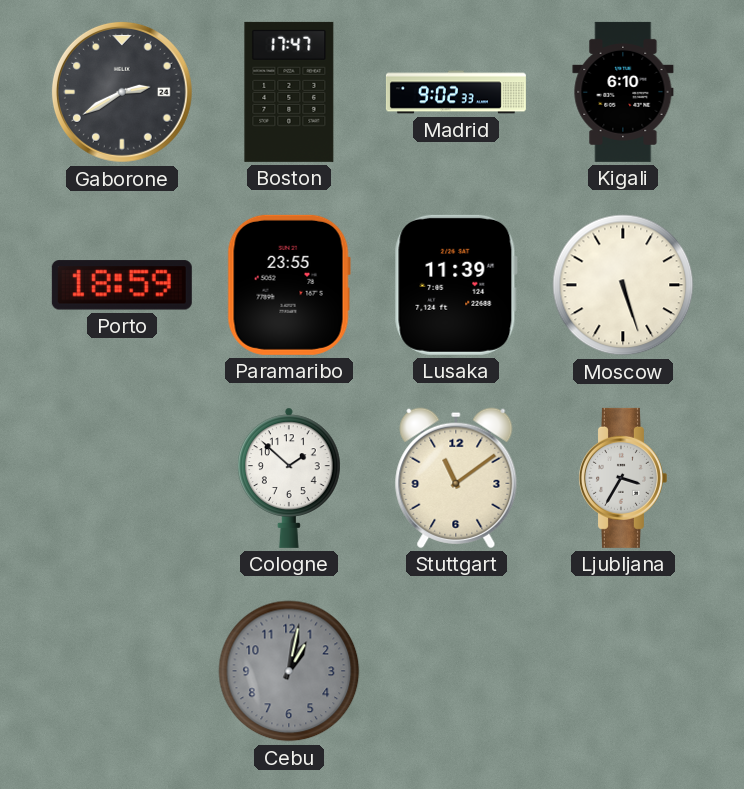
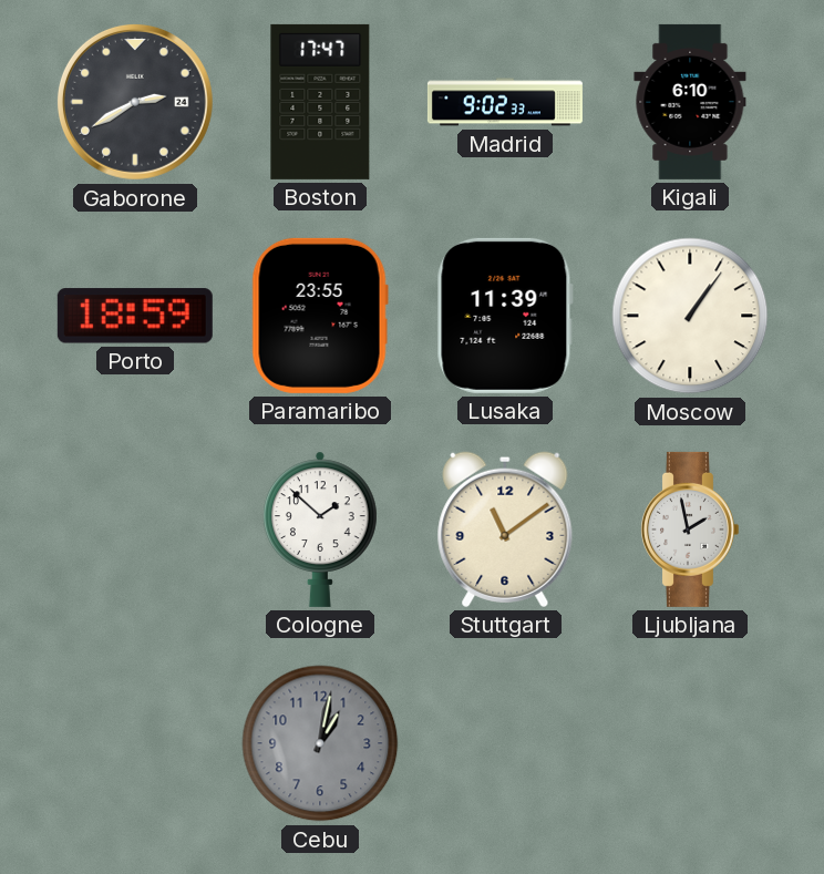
Moscow: 5:27 -> 1:06 (690, 316)
Ljubljana: 3:35 -> 1:58 (689, 529)
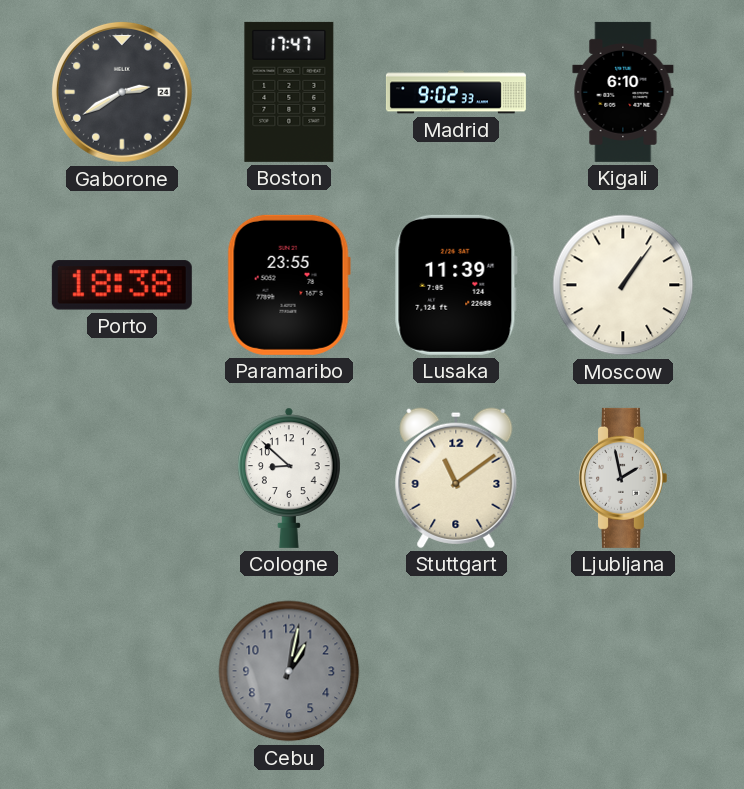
Porto: 18:59 -> 18:38 (122, 285)
Cologne: 1:52 -> 8:52 (290, 478)
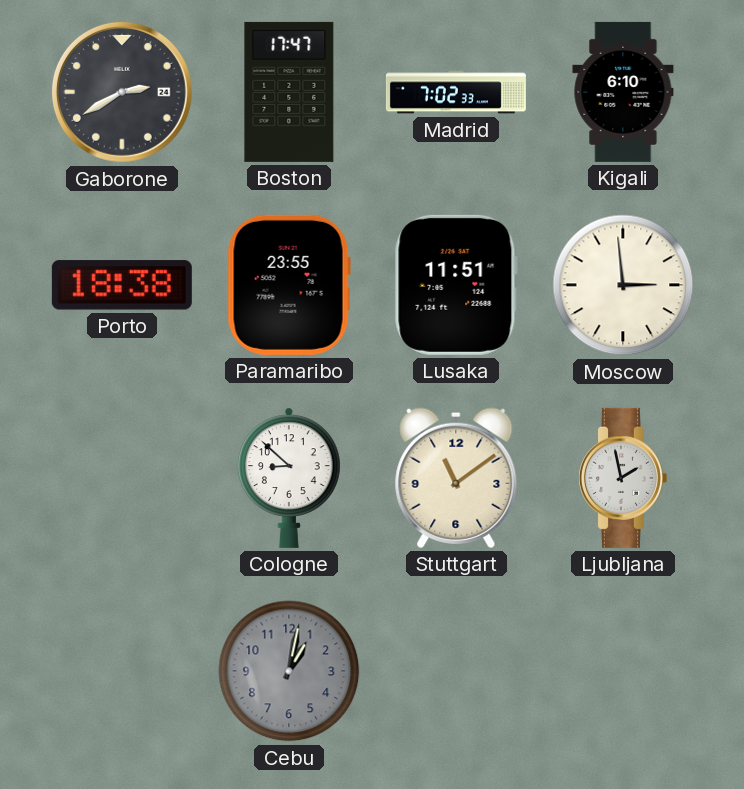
Madrid: 9:02 -> 7:02 (456, 92)
Lusaka: 11:39 -> 11:51 (456, 285)
Moscow: 1:06 -> 2:59 (623, 285)
